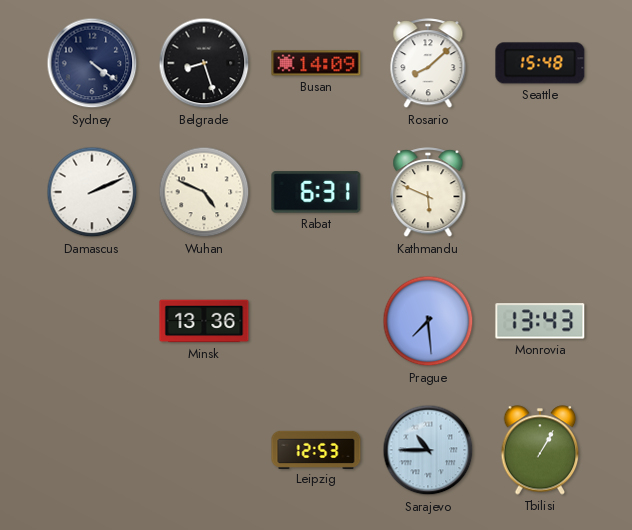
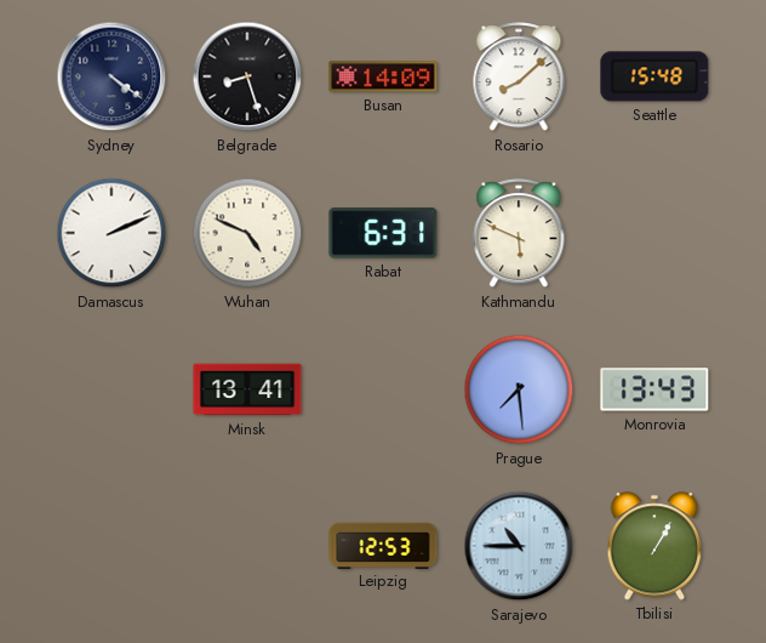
Minsk: 13:36 -> 13:41 (247, 389)
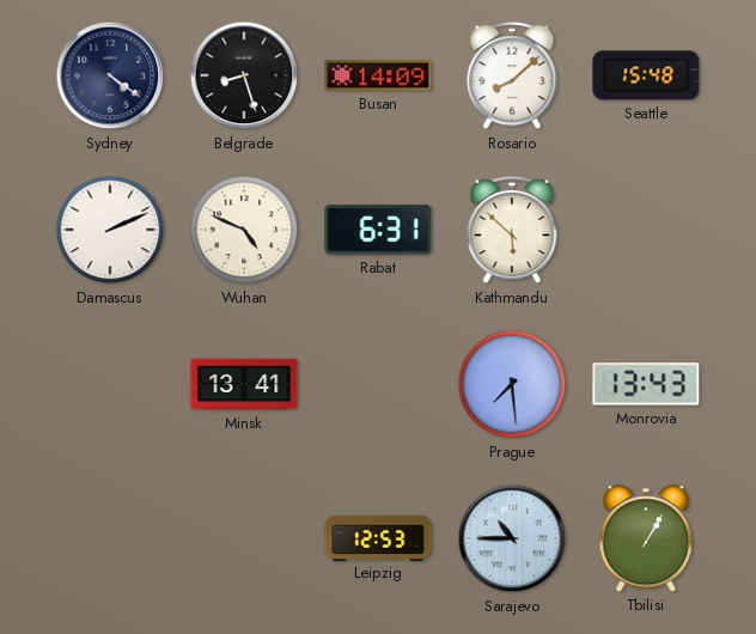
Kathmandu: 5:49 -> 5:52 (512, 231)
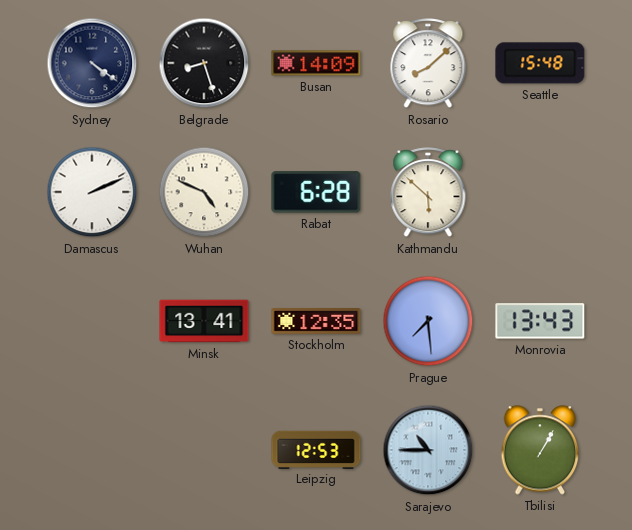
Rabat: 6:31 -> 6:28 (316, 192)
Stockholm: none -> 12:35 (316, 322)
